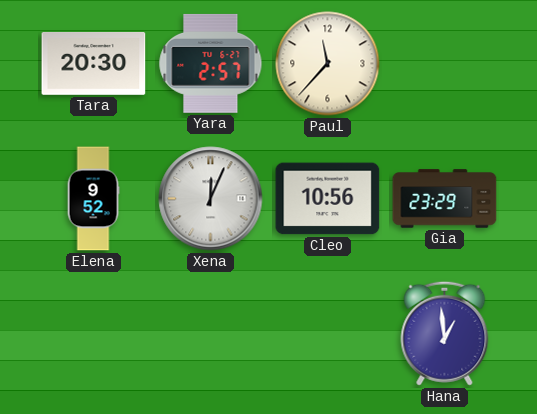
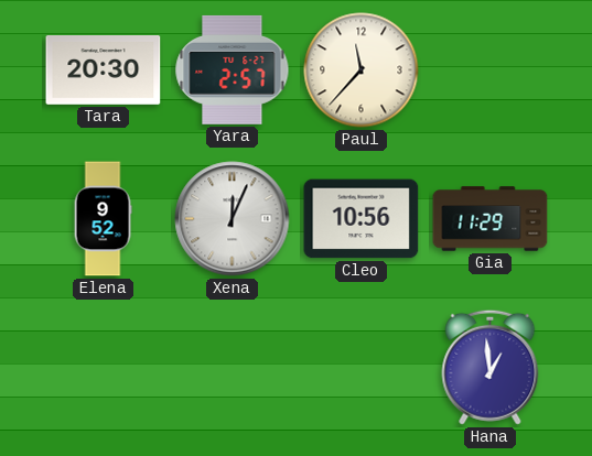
Gia: 23:29 -> 11:29 (491, 219)
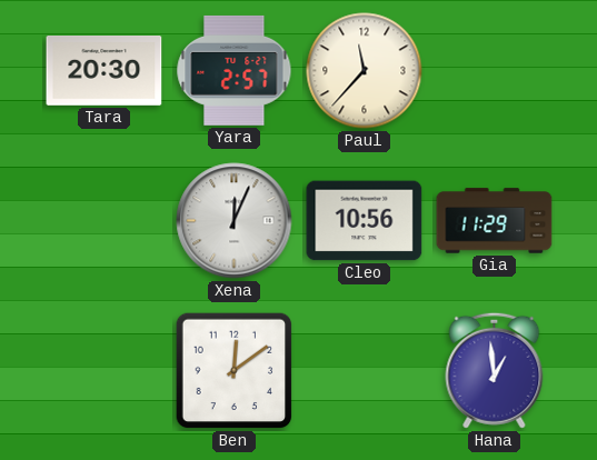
Elena: 9:52 -> none (103, 219)
Ben: none -> 12:09 (235, 371)
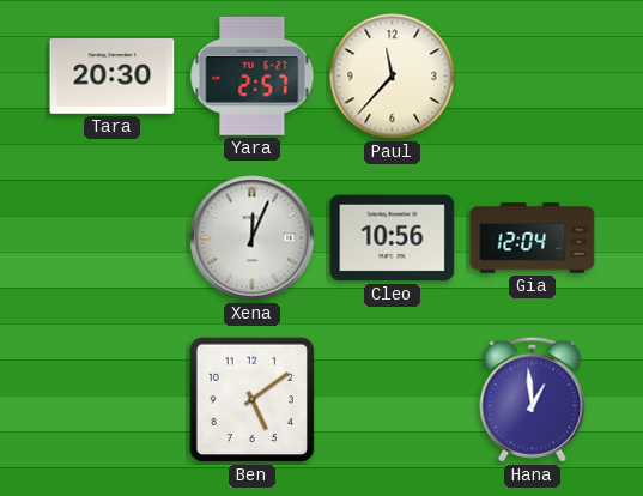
Gia: 11:29 -> 12:04 (533, 238)
Ben: 12:09 -> 5:09 (253, 400)
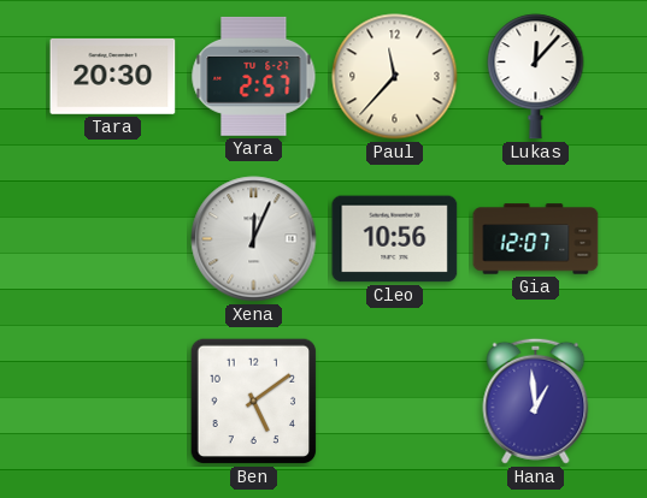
Lukas: none -> 12:07 (536, 77)
Gia: 12:04 -> 12:07 (536, 239)
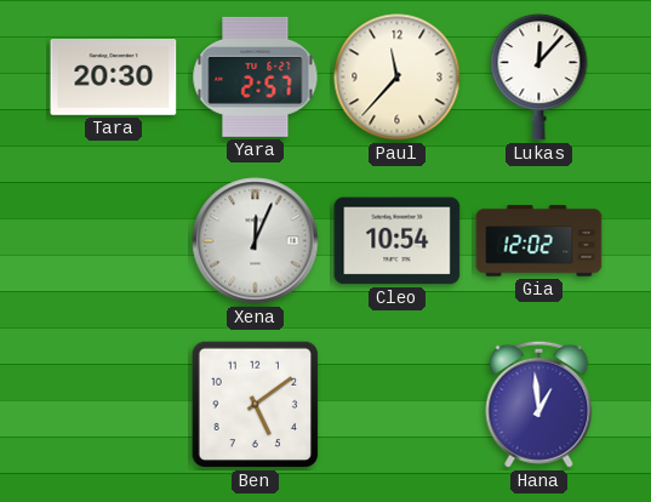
Cleo: 10:56 -> 10:54 (398, 241)
Gia: 12:07 -> 12:02 (539, 241)
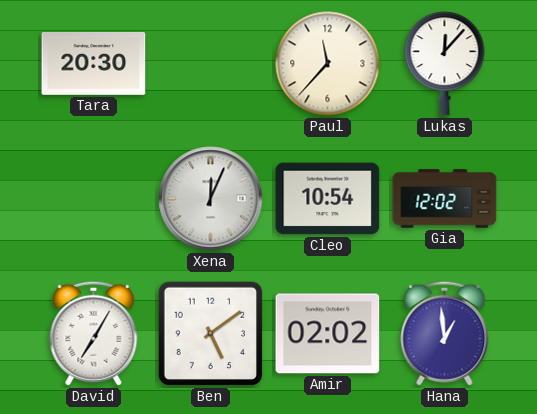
Yara: 2:57 -> none (256, 76)
David: none -> 7:05 (94, 333)
Amir: none -> 02:02 (328, 334)
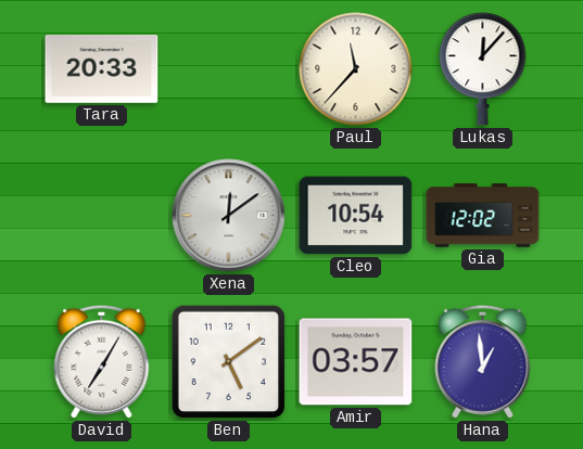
Tara: 20:30 -> 20:33 (102, 69)
Xena: 12:04 -> 12:09 (229, 216)
Amir: 02:02 -> 03:57 (356, 362)
